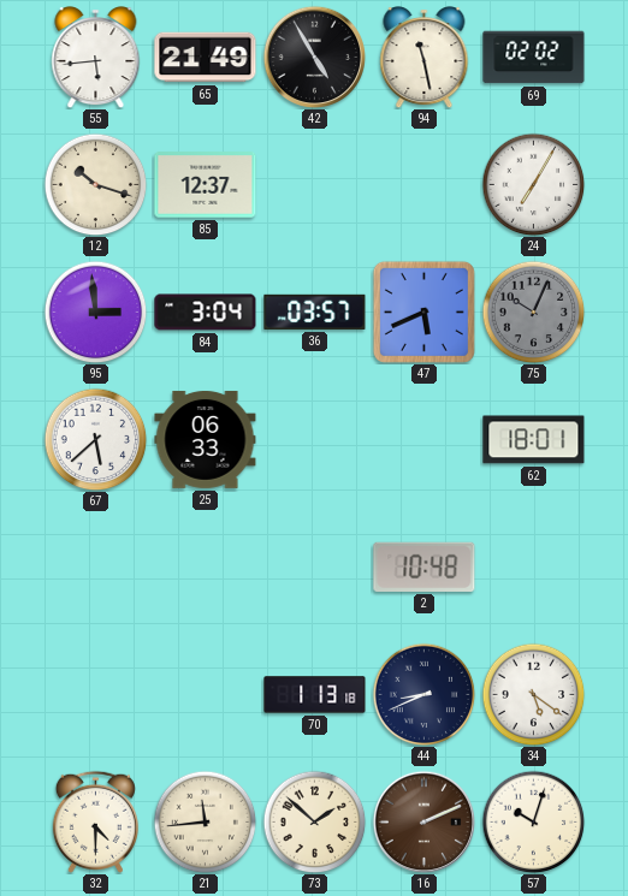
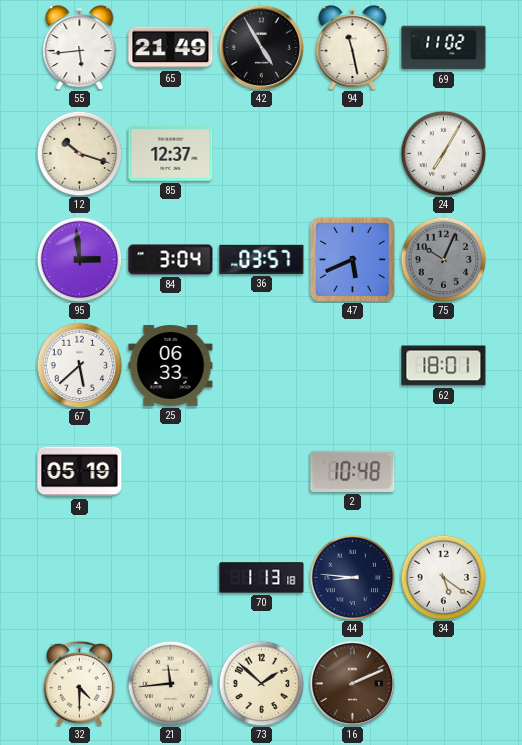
69: 02:02 -> 11:02 (444, 48)
4: none -> 05:19 (80, 472)
44: 8:41 -> 8:46 (352, 577)
57: 10:03 -> none (533, 821)
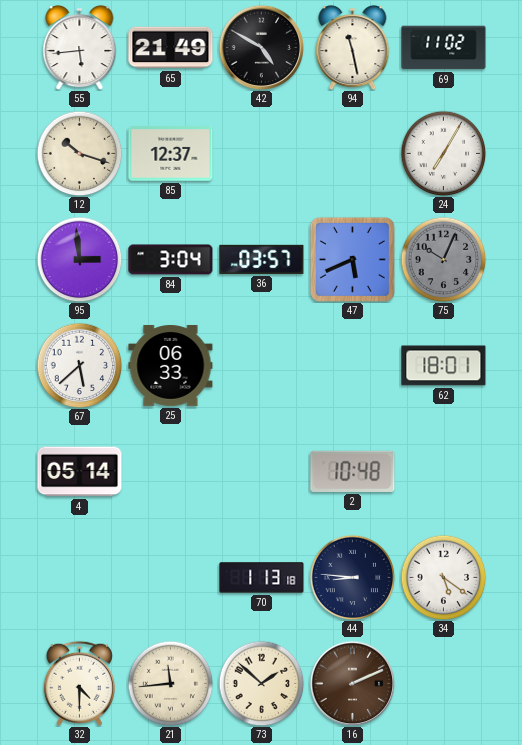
42: 4:55 -> 4:50 (261, 47)
4: 05:19 -> 05:14 (80, 472)
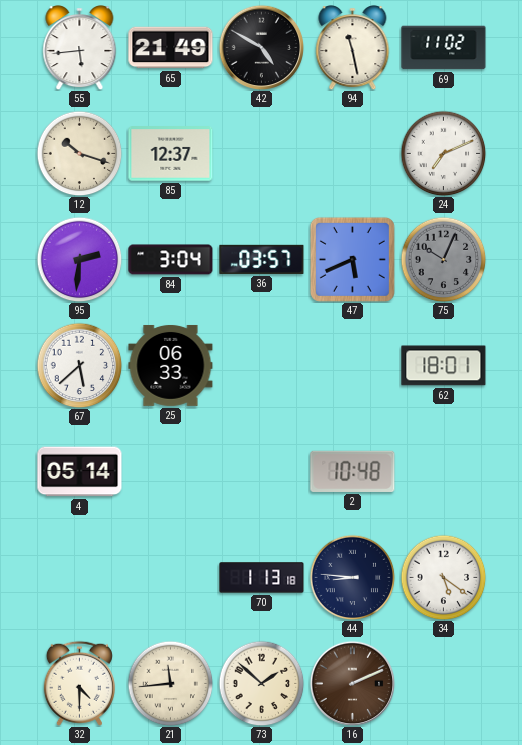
24: 7:05 -> 7:11 (443, 153)
95: 2:59 -> 2:31 (79, 259)
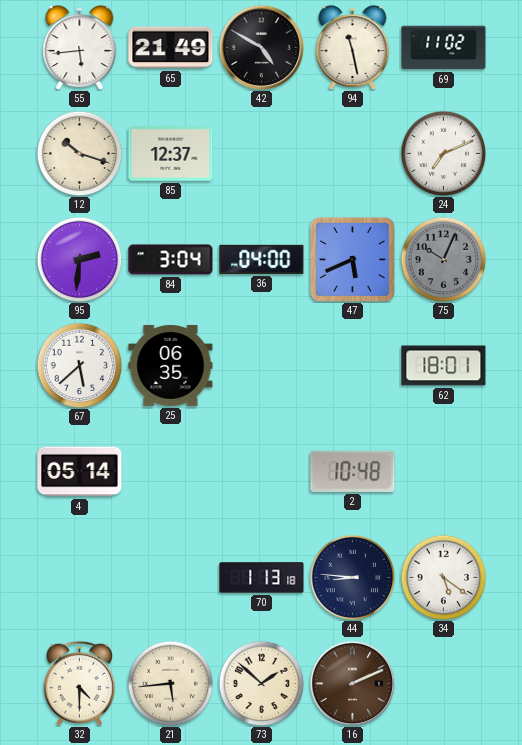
36: 03:57 -> 04:00 (262, 259)
25: 06:33 -> 06:35 (171, 365)
21: 11:44 -> 5:44 (170, 683)
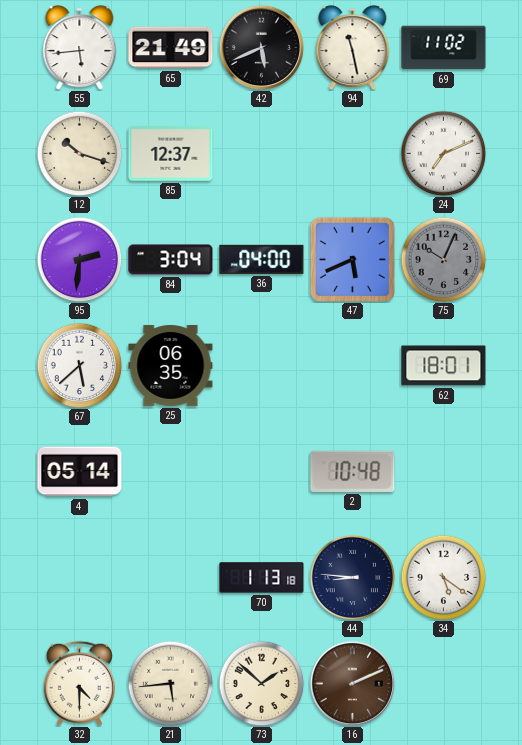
42: 4:50 -> 5:41 (261, 47)
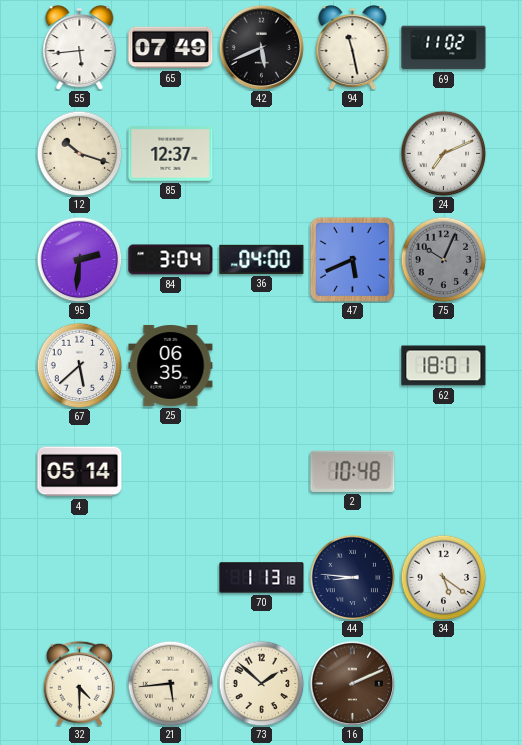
65: 21:49 -> 07:49 (171, 48)
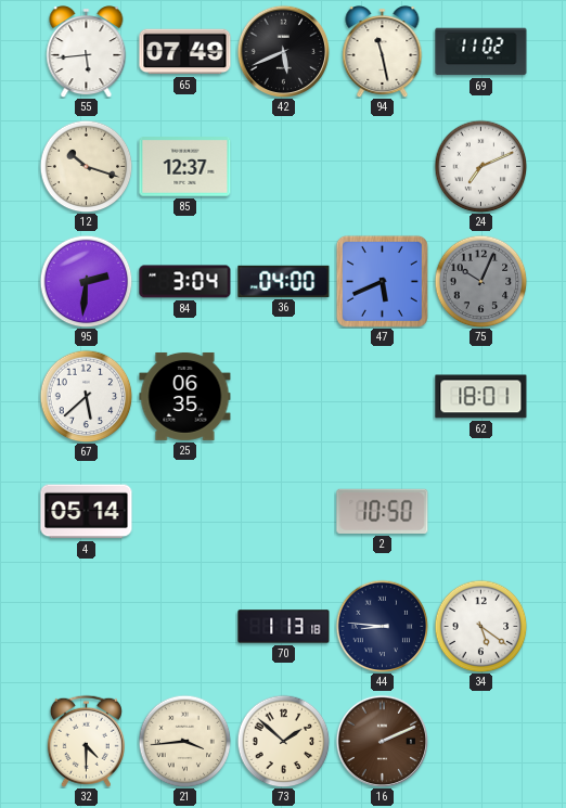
2: 10:48 -> 10:50 (383, 511)
21: 5:44 -> 3:44 (184, 741)
